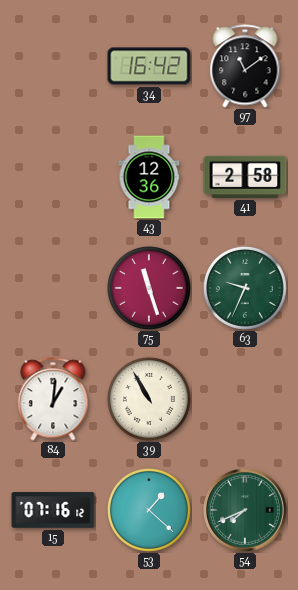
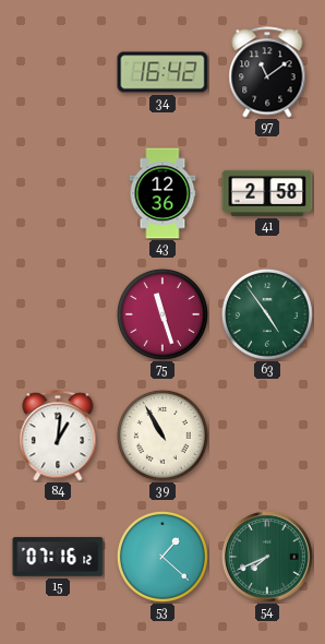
63: 9:34 -> 4:54 (267, 314)
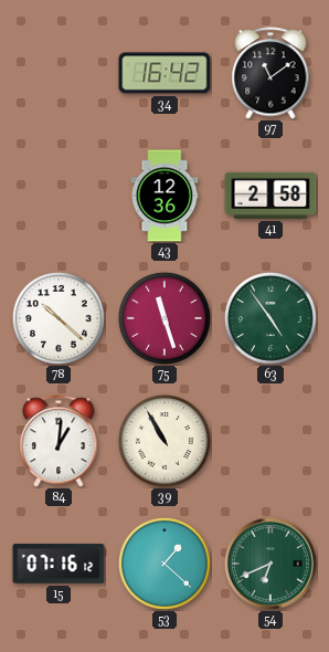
78: none -> 10:22 (59, 318)
54: 7:41 -> 6:41 (270, 564)
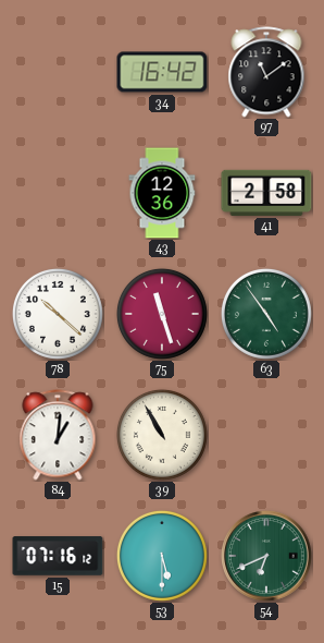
53: 1:22 -> 5:30 (162, 556)
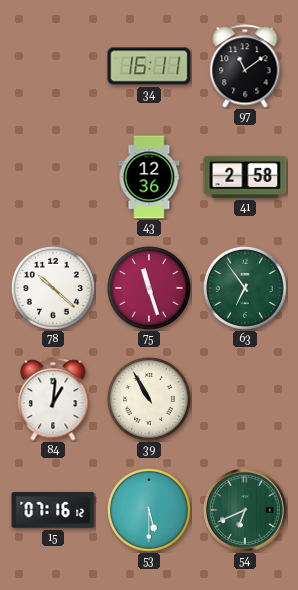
34: 16:42 -> 16:11 (149, 66)
63: 4:54 -> 6:54 (245, 288)
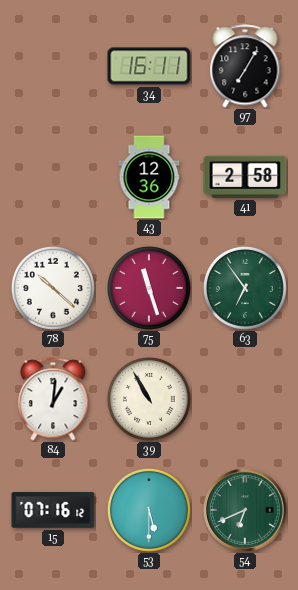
97: 11:09 -> 7:05 (245, 66)
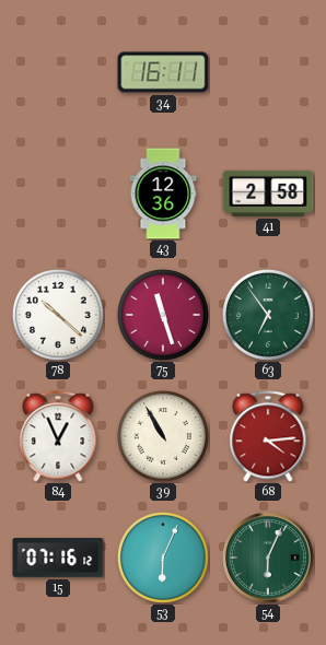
97: 7:05 -> none (245, 66)
84: 1:01 -> 12:56 (58, 436)
68: none -> 4:14 (268, 436)
53: 5:30 -> 6:04 (163, 558)
54: 6:41 -> 6:04 (268, 558)
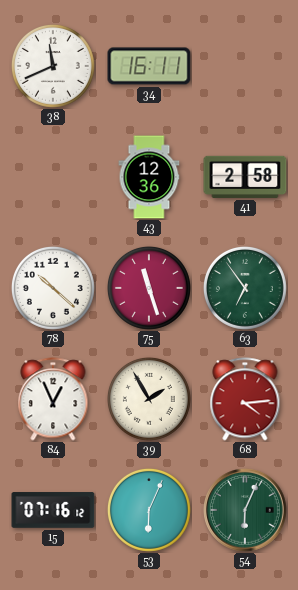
38: none -> 11:41 (53, 66)
39: 10:55 -> 1:55 (149, 399)
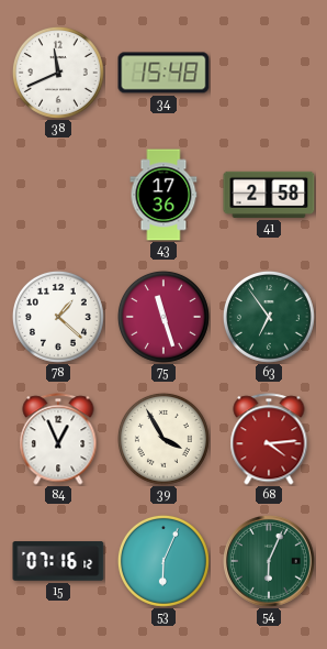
34: 16:11 -> 15:48 (163, 73)
43: 12:36 -> 17:36 (163, 195)
78: 10:22 -> 1:22 (58, 317)
39: 1:55 -> 3:55 (163, 439)
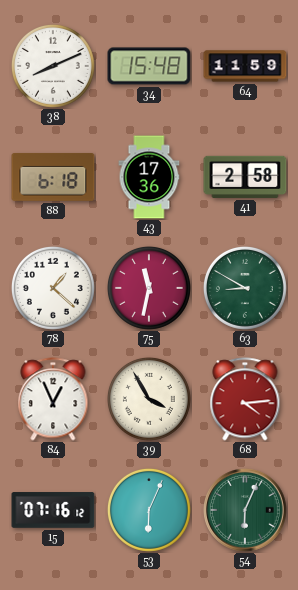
38: 11:41 -> 8:11 (53, 66)
64: none -> 11:59 (245, 66)
88: none -> 6:18 (53, 177)
75: 11:27 -> 11:32 (149, 288)
63: 6:54 -> 8:50 (245, 288)
